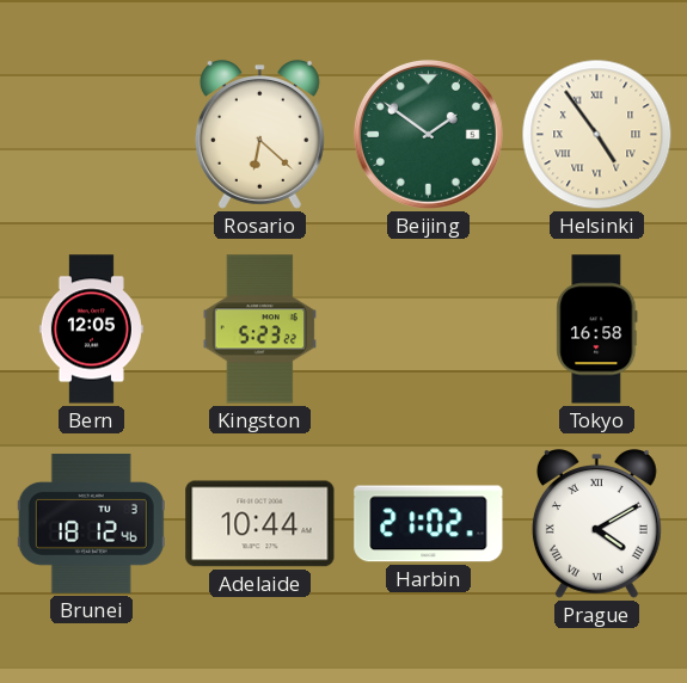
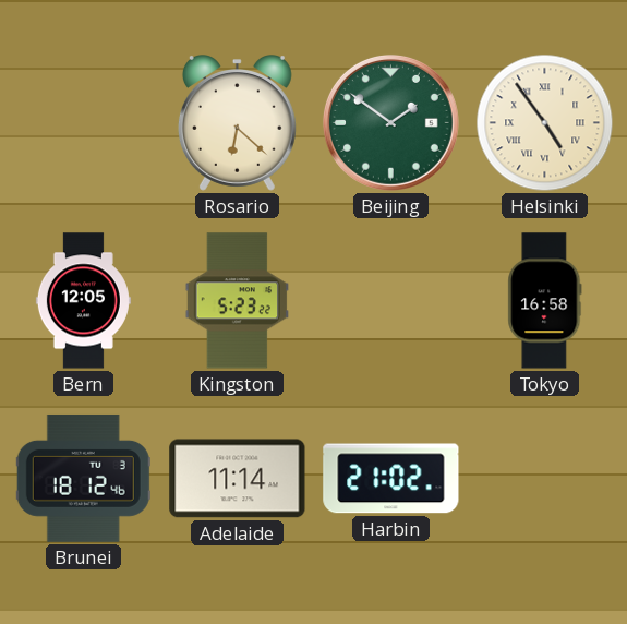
Adelaide: 10:44 -> 11:14 (238, 479)
Prague: 4:10 -> none (596, 524)
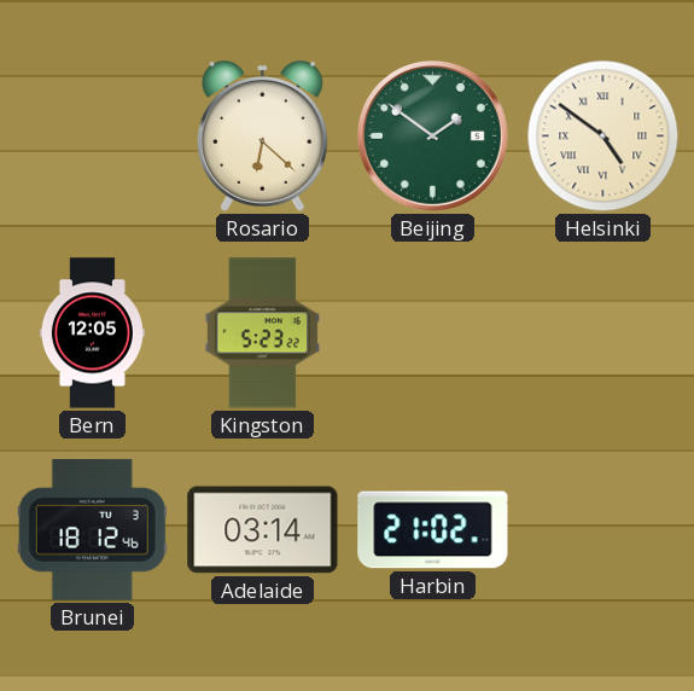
Helsinki: 4:54 -> 4:51 (603, 137)
Tokyo: 16:58 -> none (545, 301)
Adelaide: 11:14 -> 03:14 (263, 530)
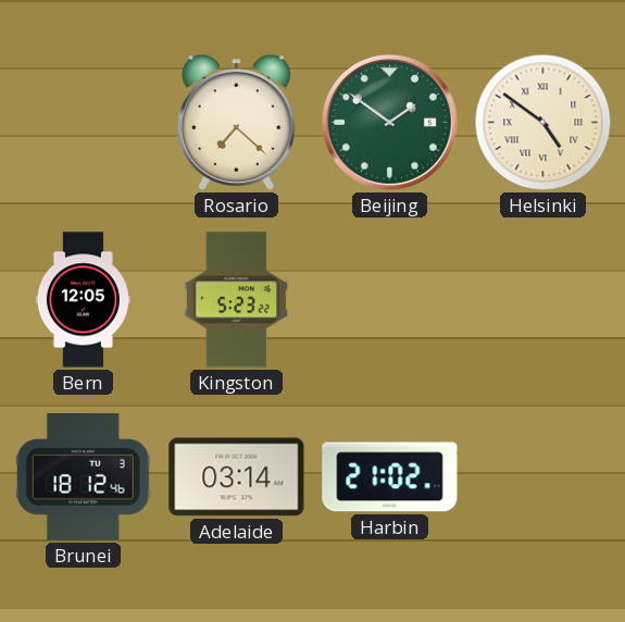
Rosario: 6:22 -> 7:22 (236, 123)
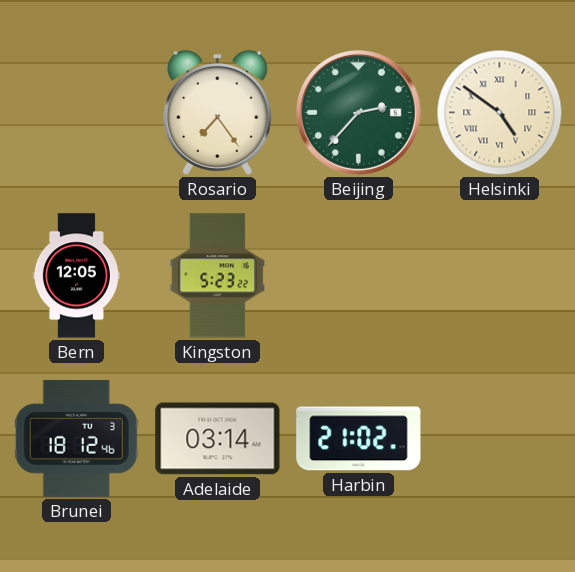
Rosario: 7:22 -> 7:24 (217, 113)
Beijing: 1:51 -> 2:37 (358, 112)
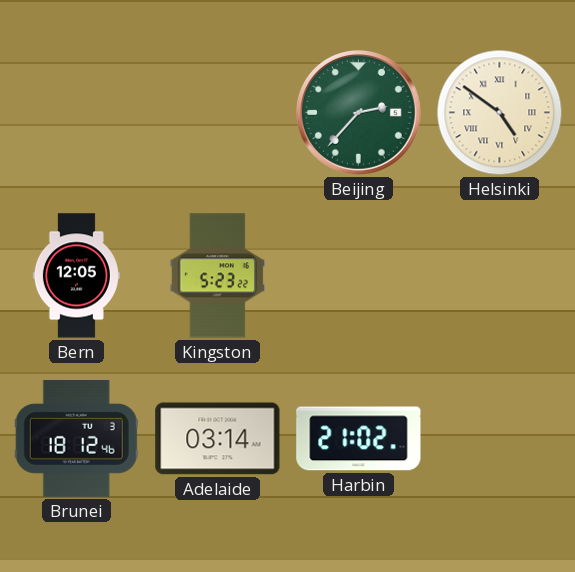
Rosario: 7:24 -> none (217, 113)
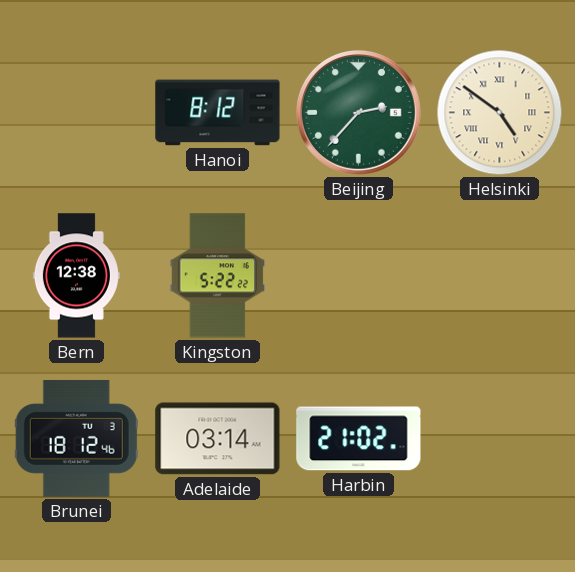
Hanoi: none -> 8:12 (218, 113)
Bern: 12:05 -> 12:38 (76, 276)
Kingston: 5:23 -> 5:22 (217, 276)
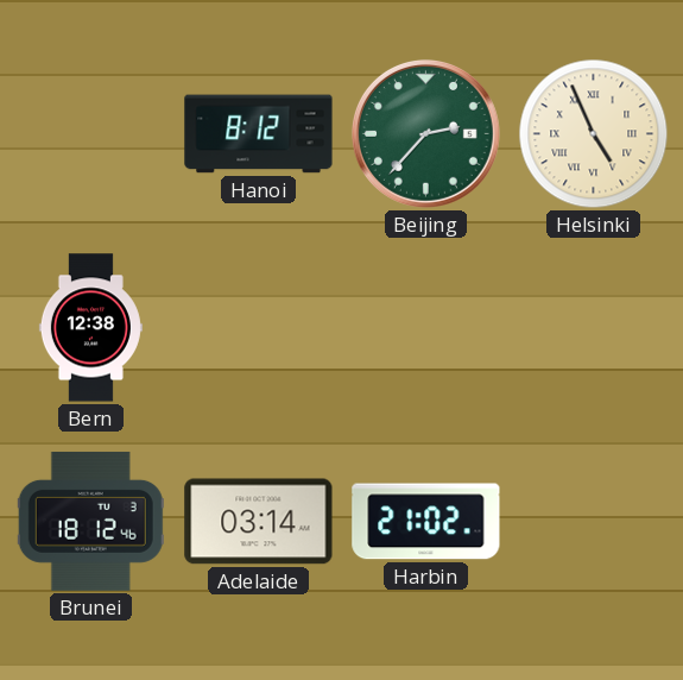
Helsinki: 4:51 -> 4:56 (594, 134)
Kingston: 5:22 -> none (217, 276)
